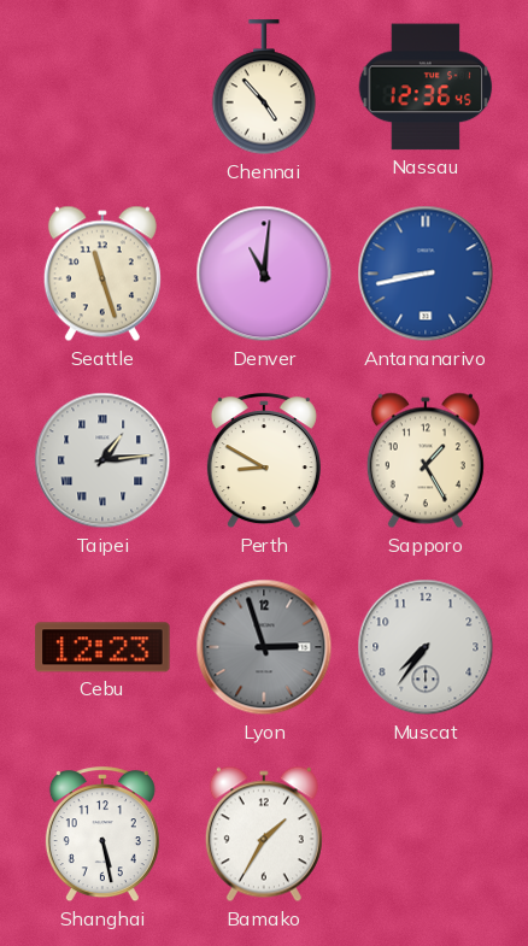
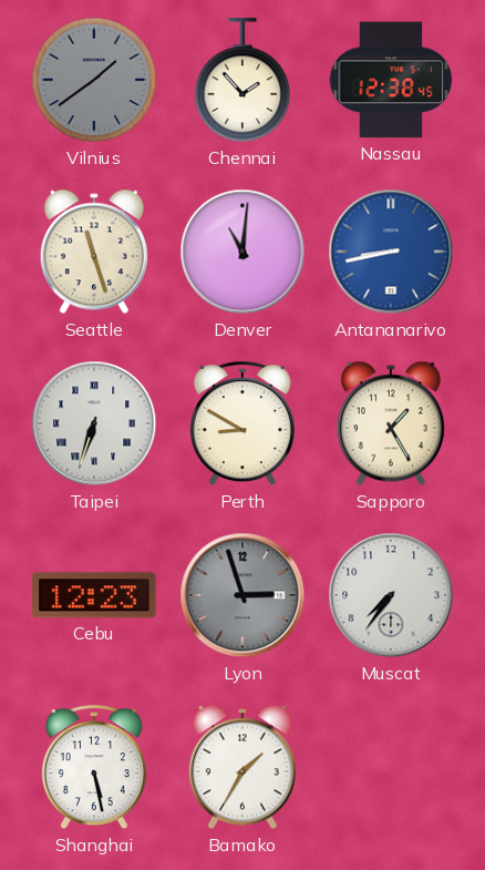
Vilnius: none -> 1:39 (94, 80)
Chennai: 4:53 -> 1:53 (242, 81)
Nassau: 12:36 -> 12:38 (391, 80)
Taipei: 1:14 -> 6:33 (94, 423)
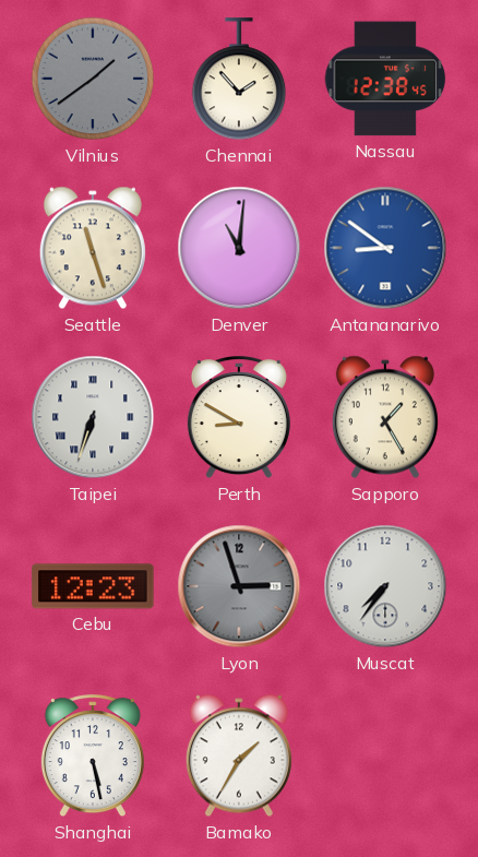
Antananarivo: 8:43 -> 8:51 (385, 248)
